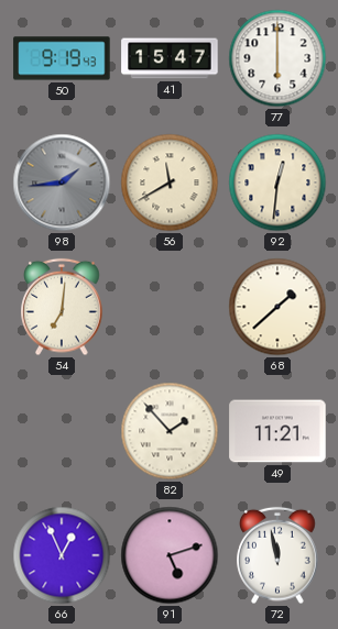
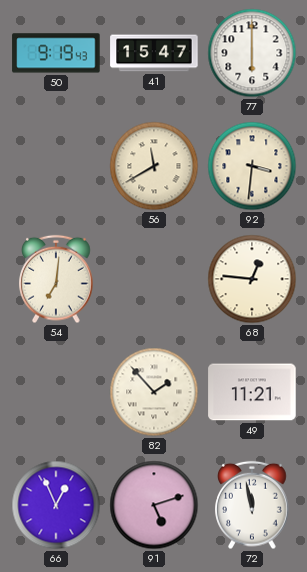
98: 1:44 -> none (62, 183)
92: 12:31 -> 3:31 (252, 166)
68: 1:38 -> 12:46 (252, 279)
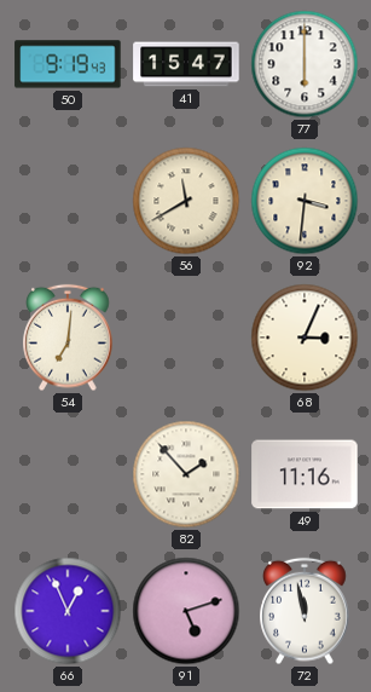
68: 12:46 -> 3:04 (305, 338)
49: 11:21 -> 11:16 (305, 474)
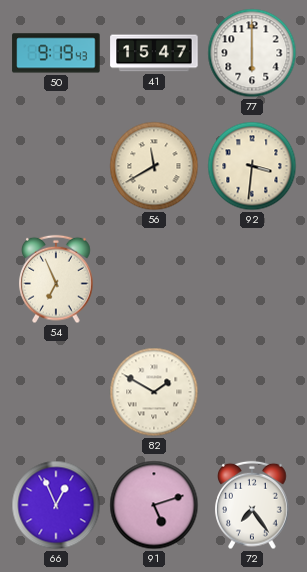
54: 7:01 -> 6:56 (56, 279)
68: 3:04 -> none (305, 338)
82: 1:53 -> 1:50 (154, 392)
49: 11:16 -> none (305, 474)
72: 11:58 -> 7:24 (252, 505)
